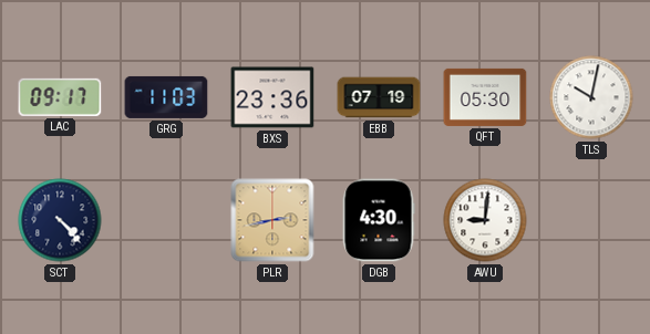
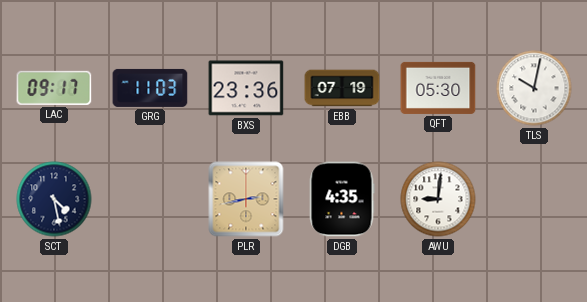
SCT: 4:23 -> 4:28 (54, 199)
DGB: 4:30 -> 4:35 (342, 199)
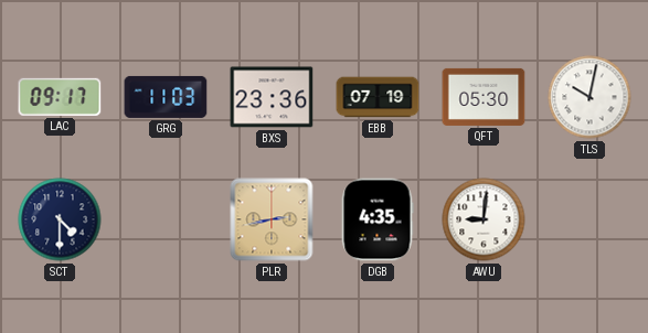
SCT: 4:28 -> 4:30 (60, 219)
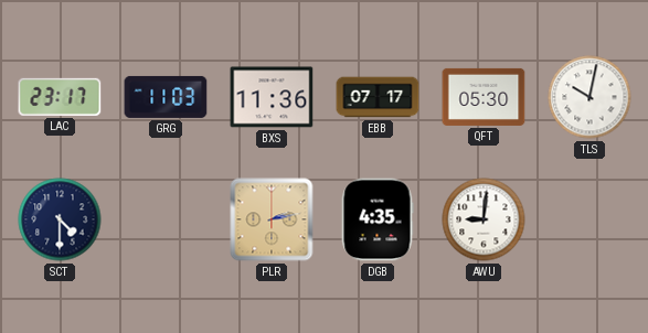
LAC: 09:17 -> 23:17 (60, 97)
BXS: 23:36 -> 11:36 (272, 97)
EBB: 07:19 -> 07:17 (378, 97)
PLR: 2:43 -> 2:13 (272, 219)
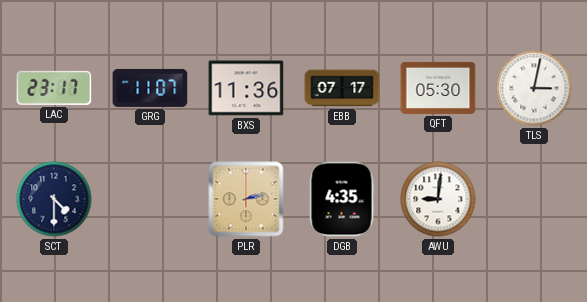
GRG: 11:03 -> 11:07 (150, 88)
TLS: 10:02 -> 3:02 (534, 88)
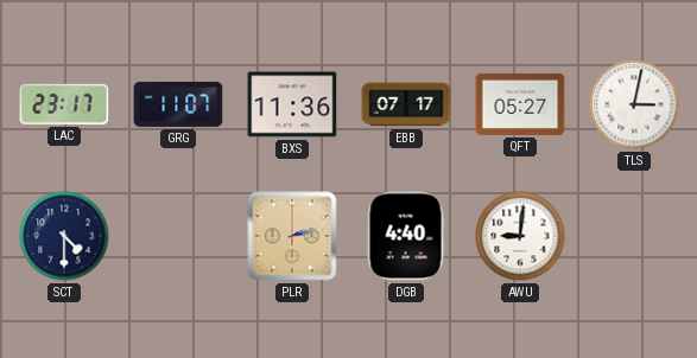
QFT: 05:30 -> 05:27 (520, 104)
DGB: 4:35 -> 4:40 (406, 236)
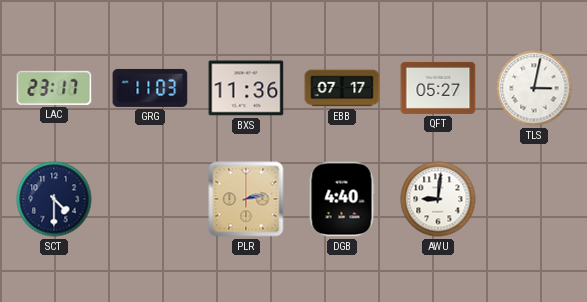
GRG: 11:07 -> 11:03 (150, 88)
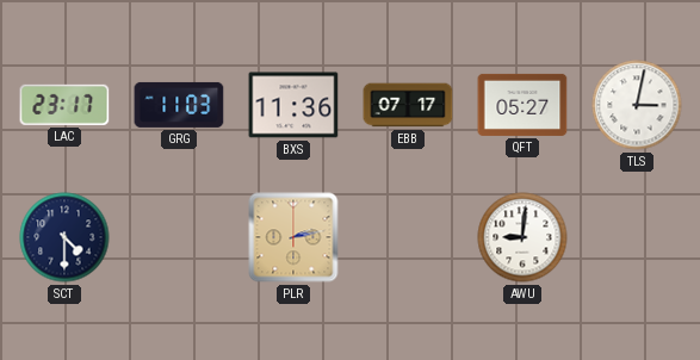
DGB: 4:40 -> none (342, 199)
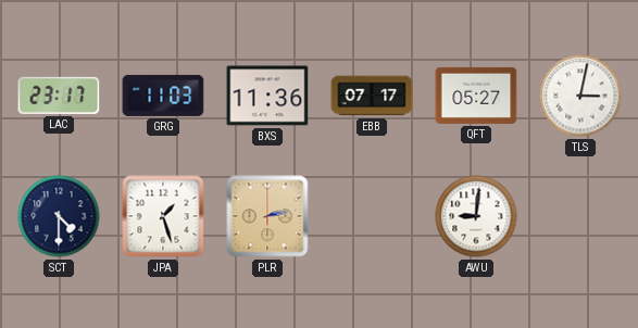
JPA: none -> 1:27 (163, 216)
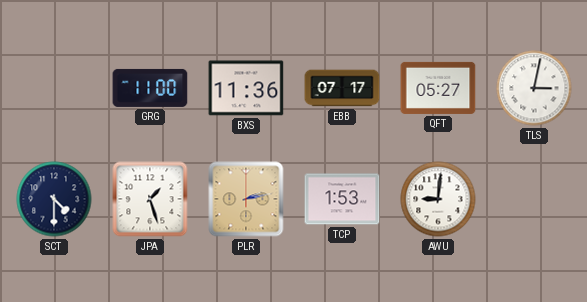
LAC: 23:17 -> none (59, 96)
GRG: 11:03 -> 11:00 (150, 88)
TCP: none -> 1:53 (342, 199)
